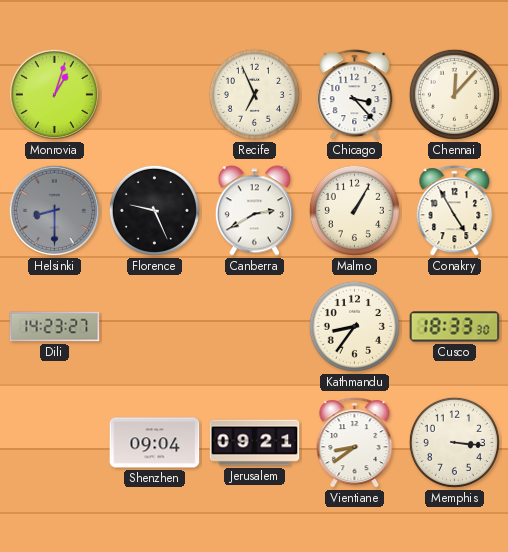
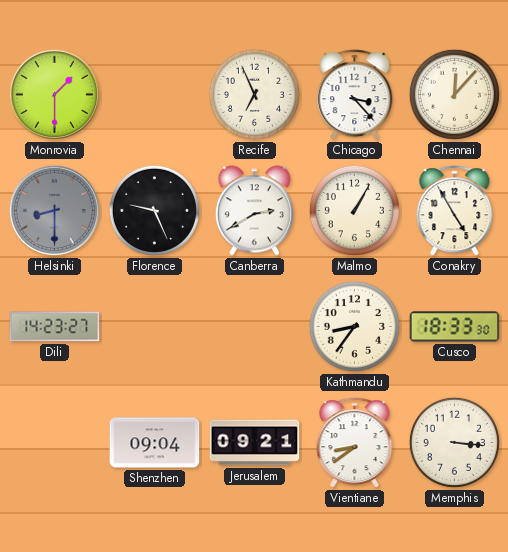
Monrovia: 1:03 -> 1:30 (54, 94)
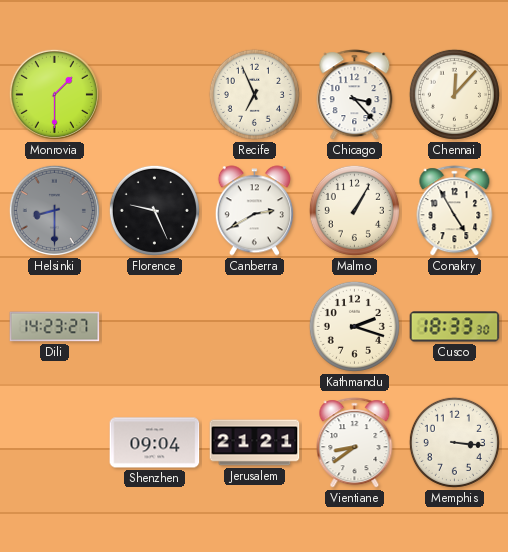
Kathmandu: 8:36 -> 2:18 (354, 326)
Jerusalem: 09:21 -> 21:21 (255, 443)
